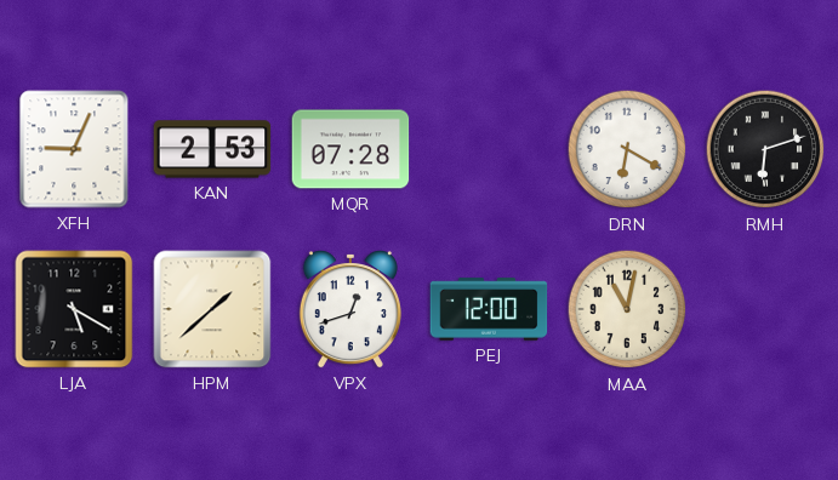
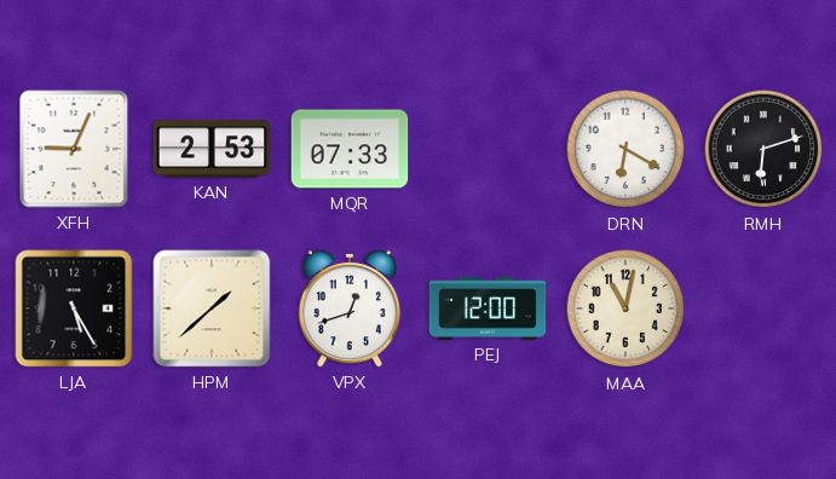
MQR: 07:28 -> 07:33 (350, 149)
LJA: 5:20 -> 5:25 (74, 308)
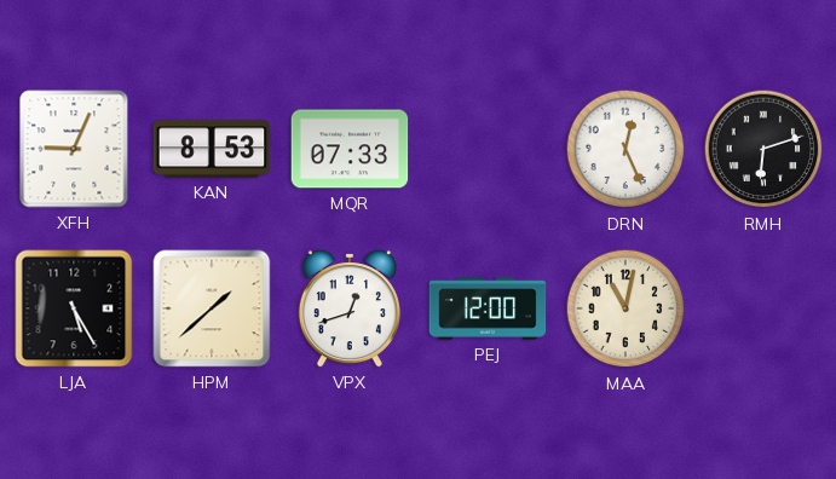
KAN: 2:53 -> 8:53 (212, 149)
DRN: 6:20 -> 12:26 (625, 149)
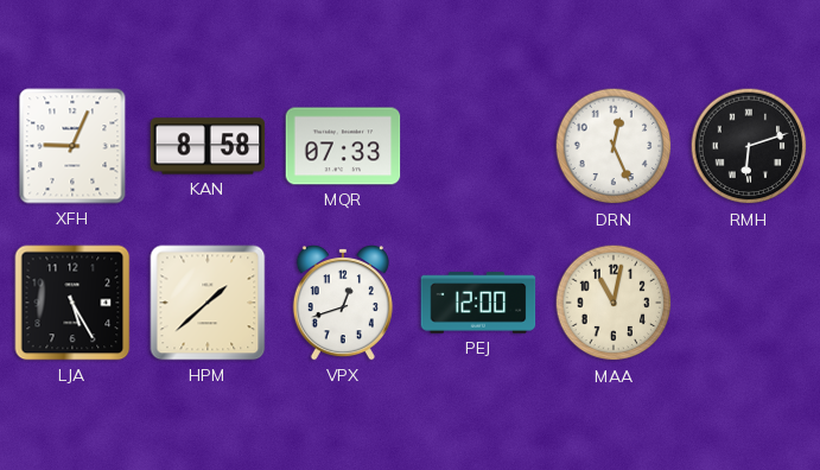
KAN: 8:53 -> 8:58 (208, 146)
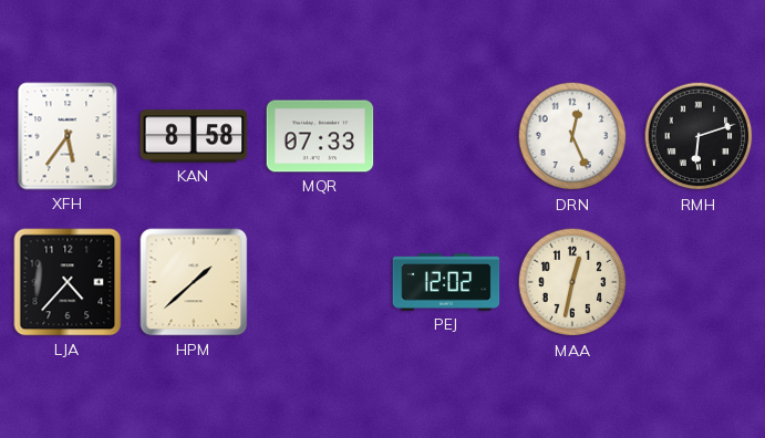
XFH: 9:04 -> 5:36 (68, 136)
LJA: 5:25 -> 4:37 (68, 282)
VPX: 12:42 -> none (343, 304)
PEJ: 12:00 -> 12:02 (446, 282)
MAA: 11:02 -> 12:32 (572, 282)
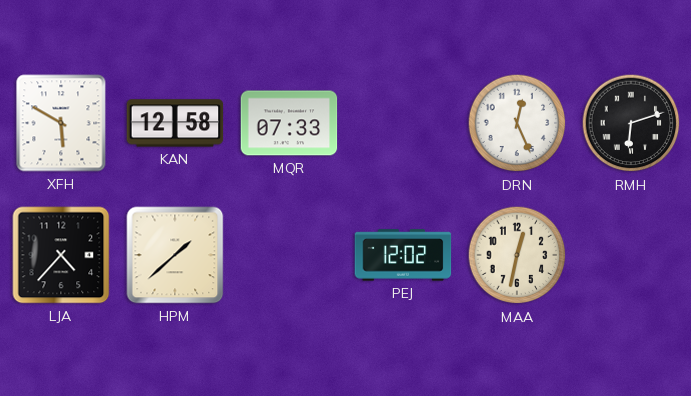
XFH: 5:36 -> 5:50 (61, 123)
KAN: 8:58 -> 12:58 (175, 123)
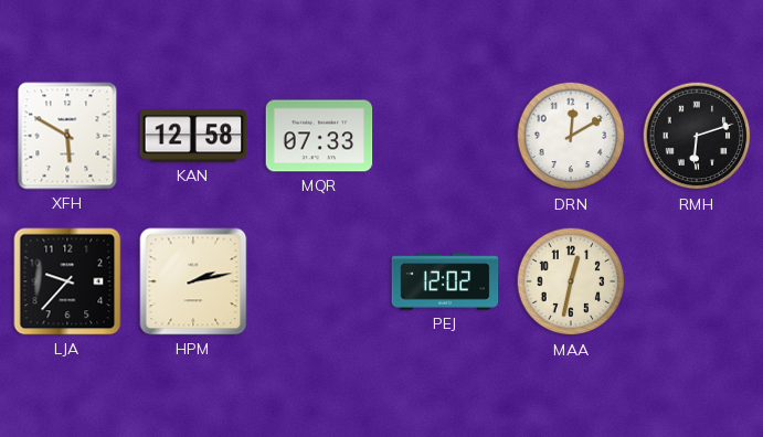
DRN: 12:26 -> 12:10 (571, 136)
LJA: 4:37 -> 9:37 (67, 281)
HPM: 1:38 -> 2:13 (193, 281)
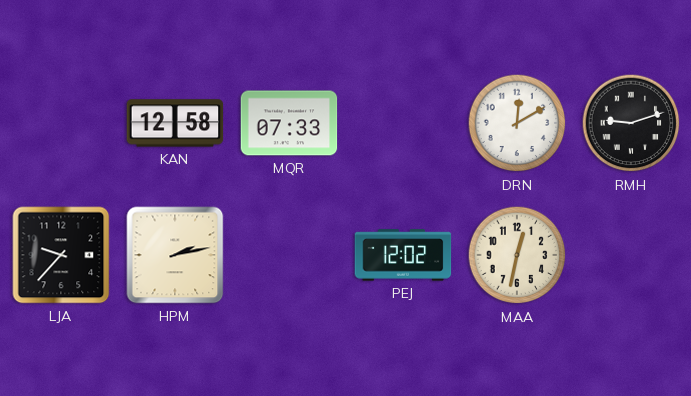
XFH: 5:50 -> none (67, 136)
RMH: 6:12 -> 9:12 (631, 123)
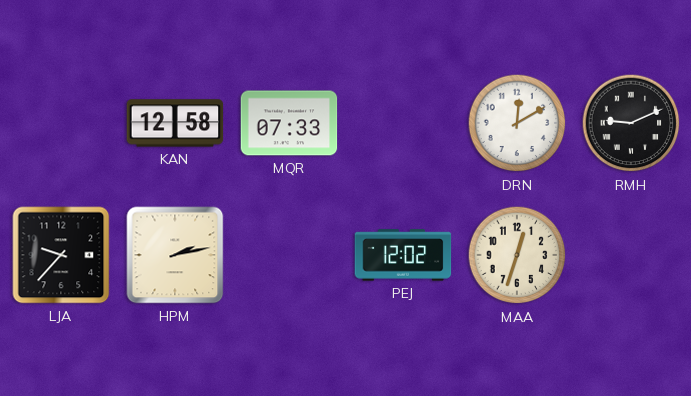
RMH: 9:12 -> 9:11 (631, 123)
MAA: 12:32 -> 12:33 (517, 255)
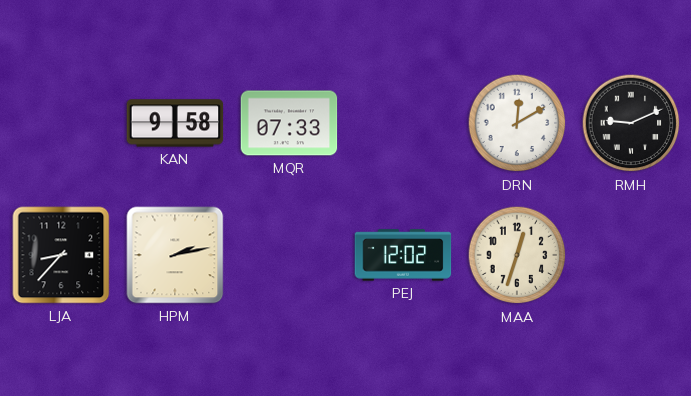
KAN: 12:58 -> 9:58 (175, 123)
LJA: 9:37 -> 8:37 (61, 255)
